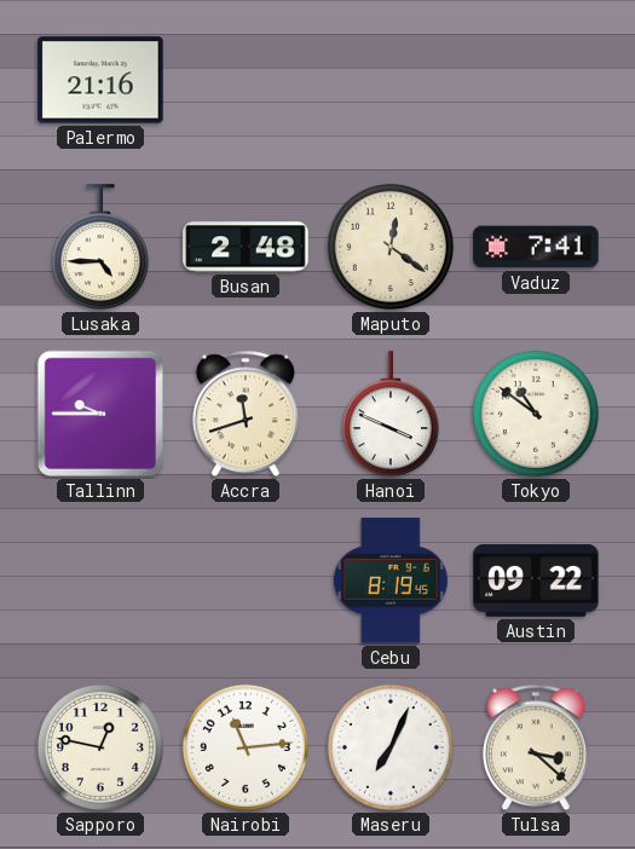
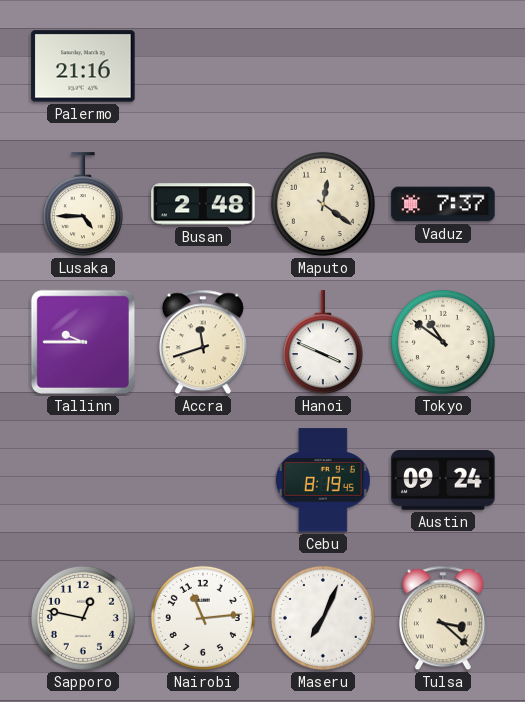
Vaduz: 7:41 -> 7:37 (443, 204)
Austin: 09:22 -> 09:24 (443, 480)
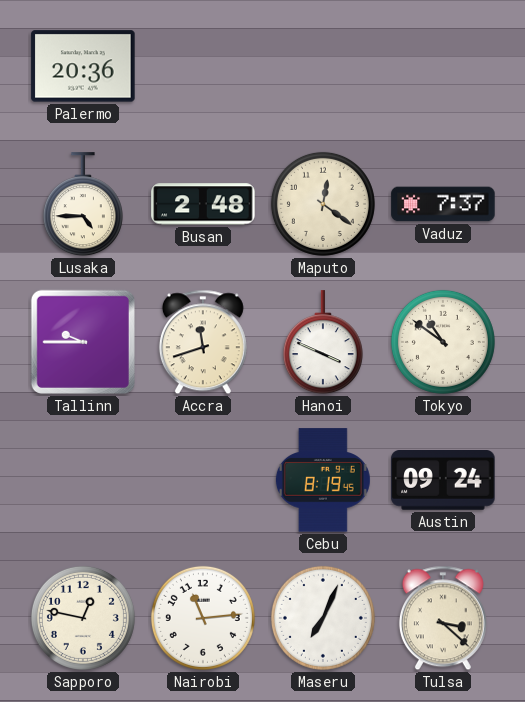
Palermo: 21:16 -> 20:36 (83, 66)
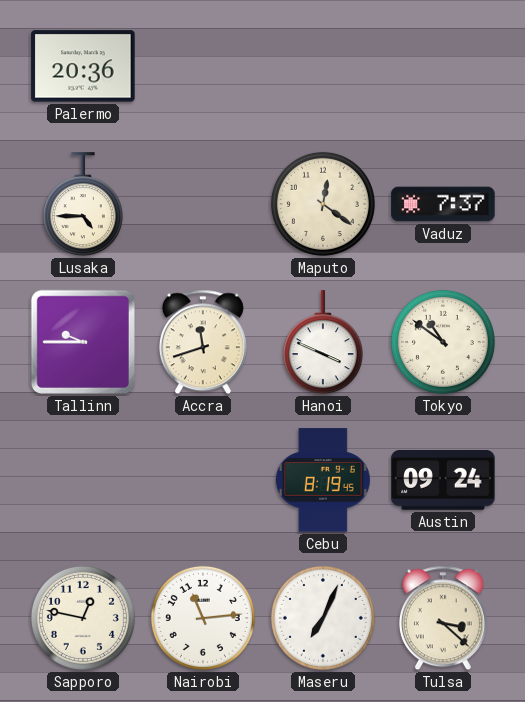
Busan: 2:48 -> none (203, 204)
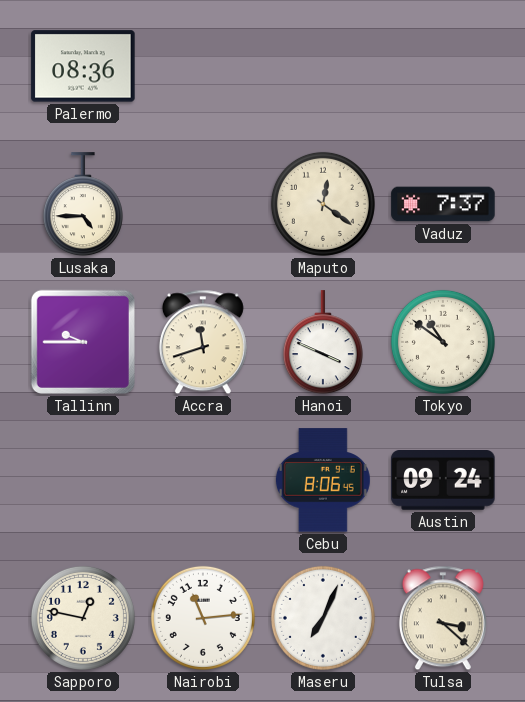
Palermo: 20:36 -> 08:36 (83, 66)
Cebu: 8:19 -> 8:06 (323, 480)
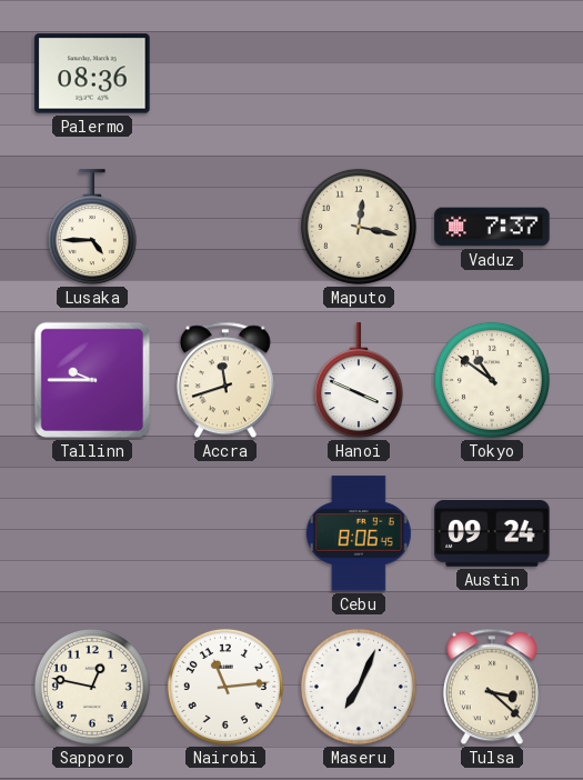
Maputo: 12:21 -> 12:17 (359, 227)
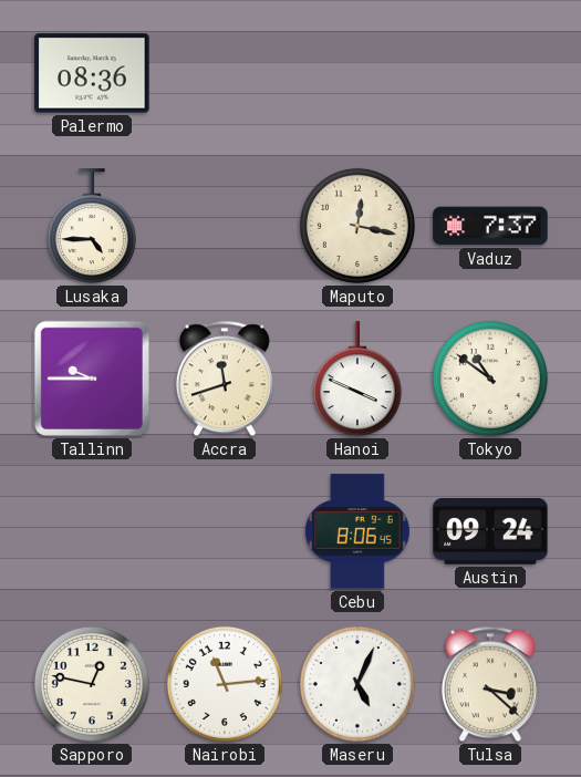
Maseru: 7:04 -> 5:04 (357, 684)
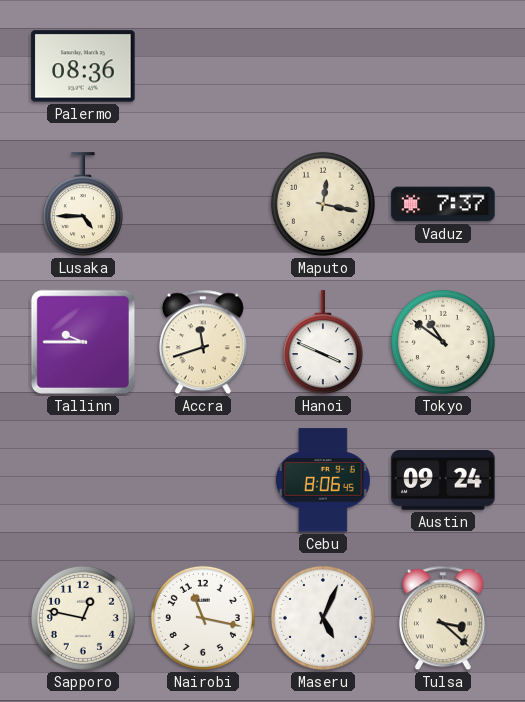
Nairobi: 11:14 -> 11:17 (203, 618)
